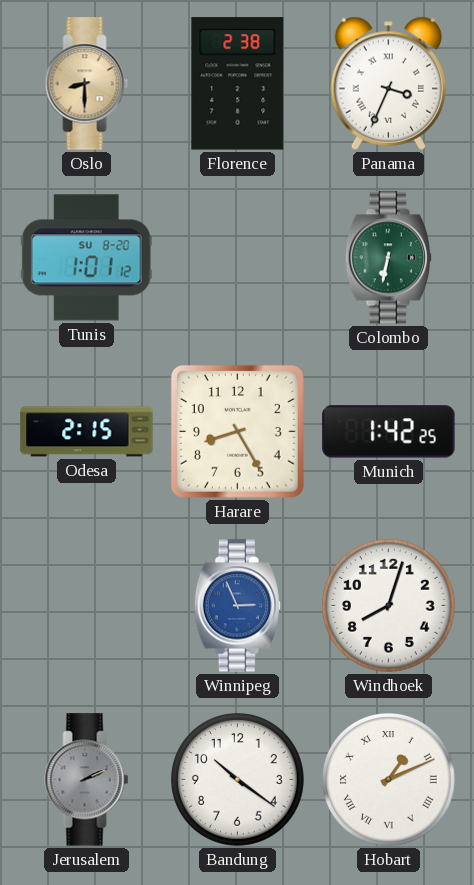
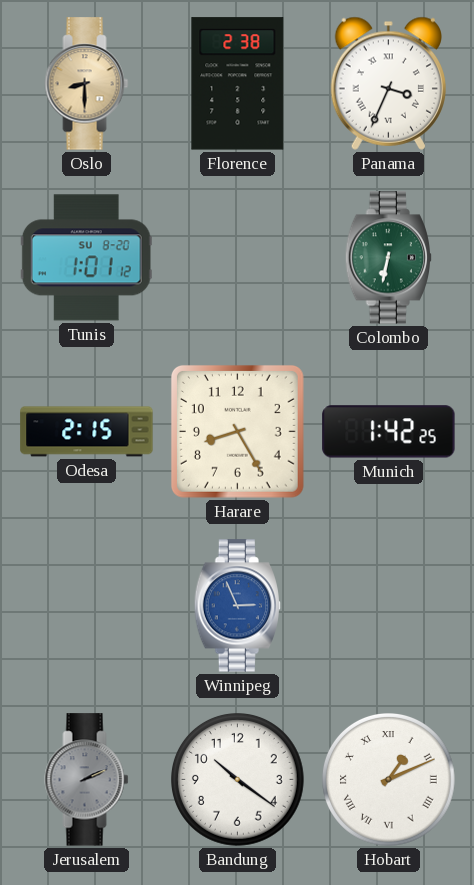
Windhoek: 8:03 -> none (389, 606)
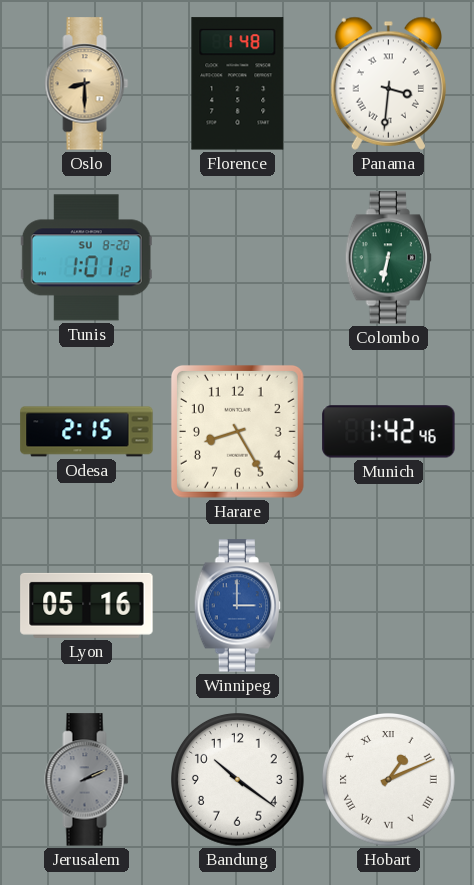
Florence: 2:38 -> 1:48 (238, 84)
Panama: 3:34 -> 3:31 (388, 83)
Munich: 1:42:25 -> 1:42:46 (389, 432)
Lyon: none -> 05:16 (87, 605)
Winnipeg: 2:56 -> 3:00 (238, 606)
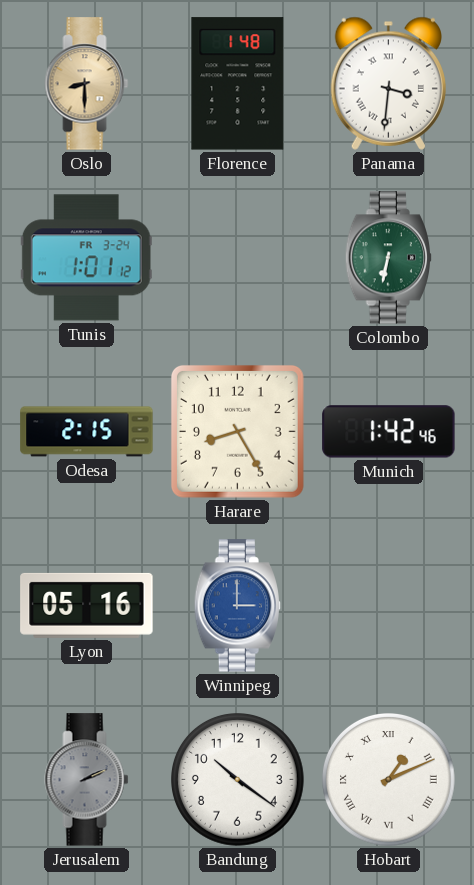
Tunis date: SU 8-20 -> FR 3-24 (86, 258)
